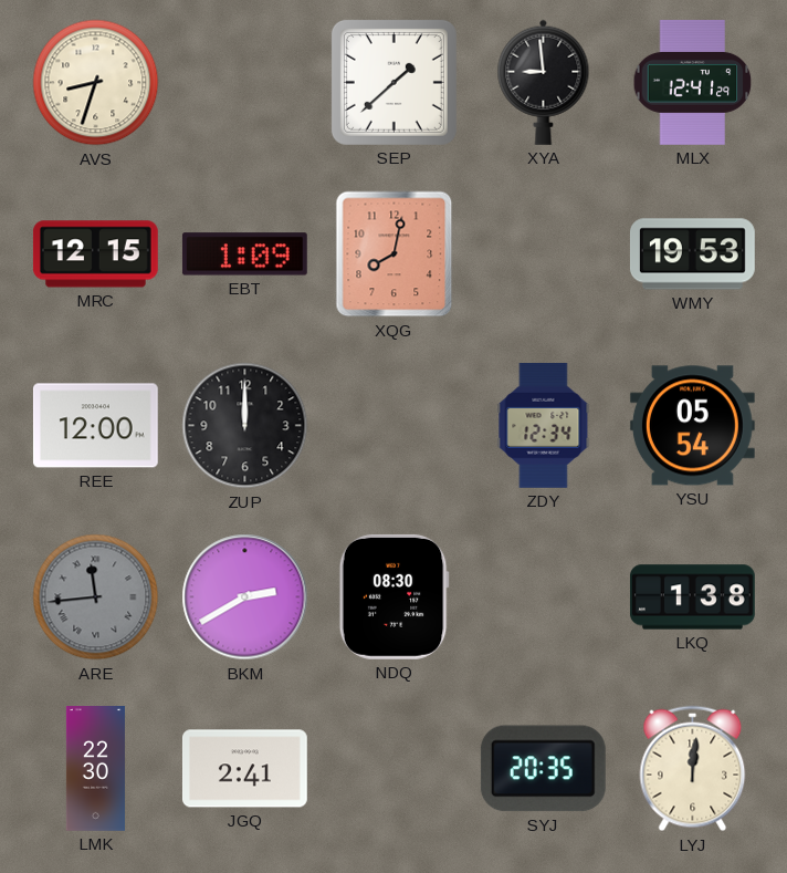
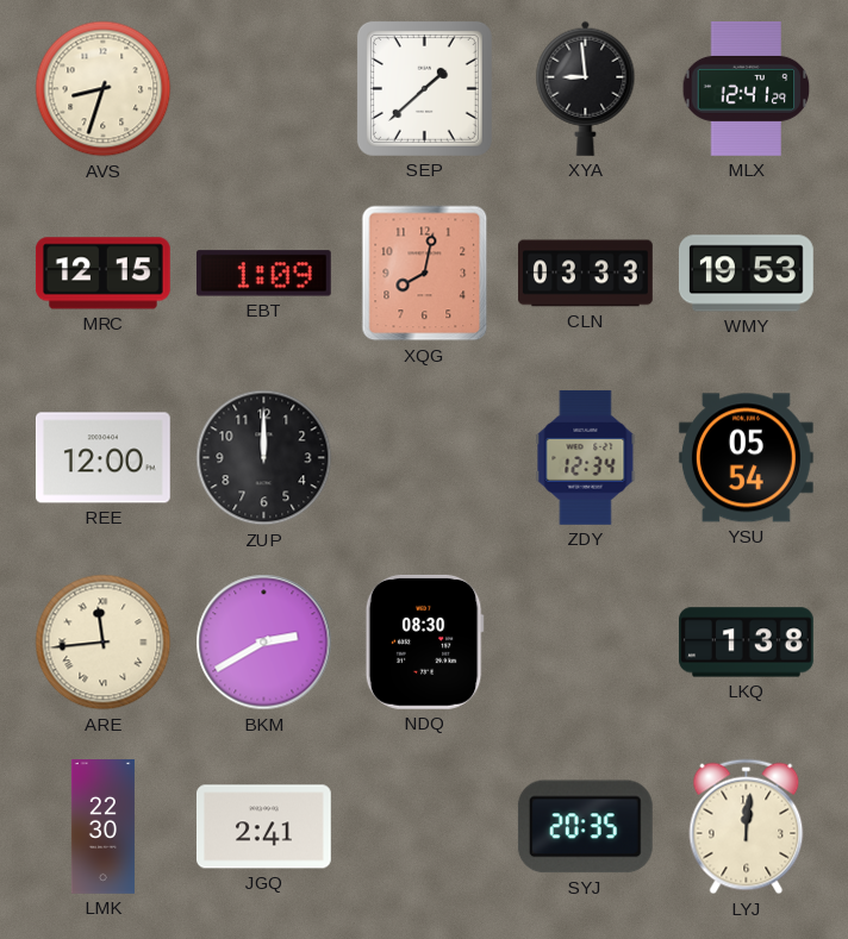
CLN: none -> 03:33 (586, 274)
ARE dial: grey -> cream (104, 643)
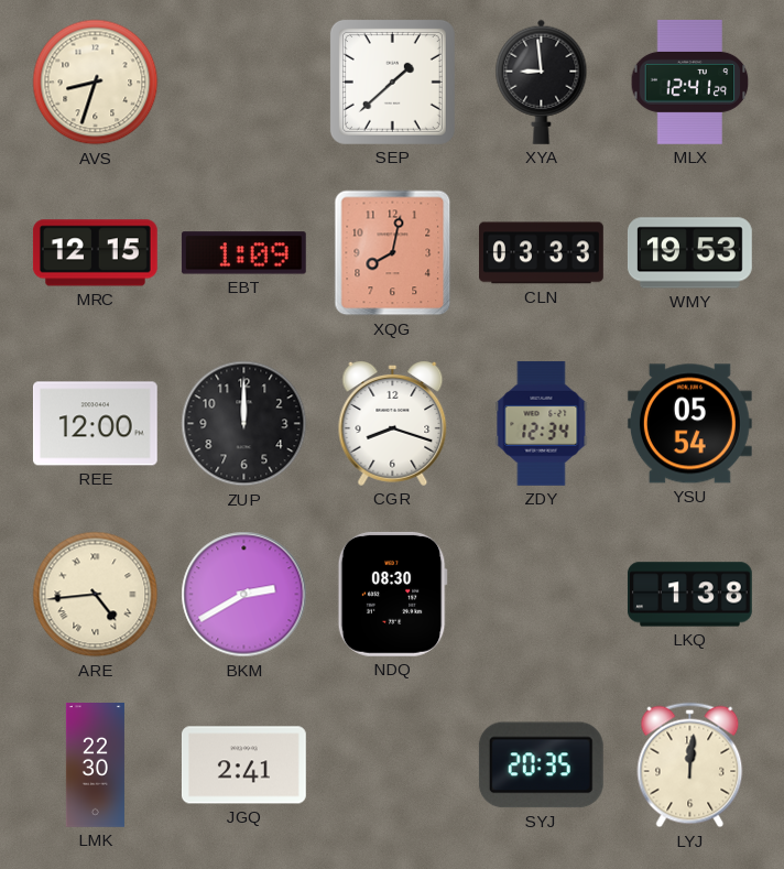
CGR: none -> 8:18 (393, 424)
ARE: 11:44 -> 4:44 (96, 595)
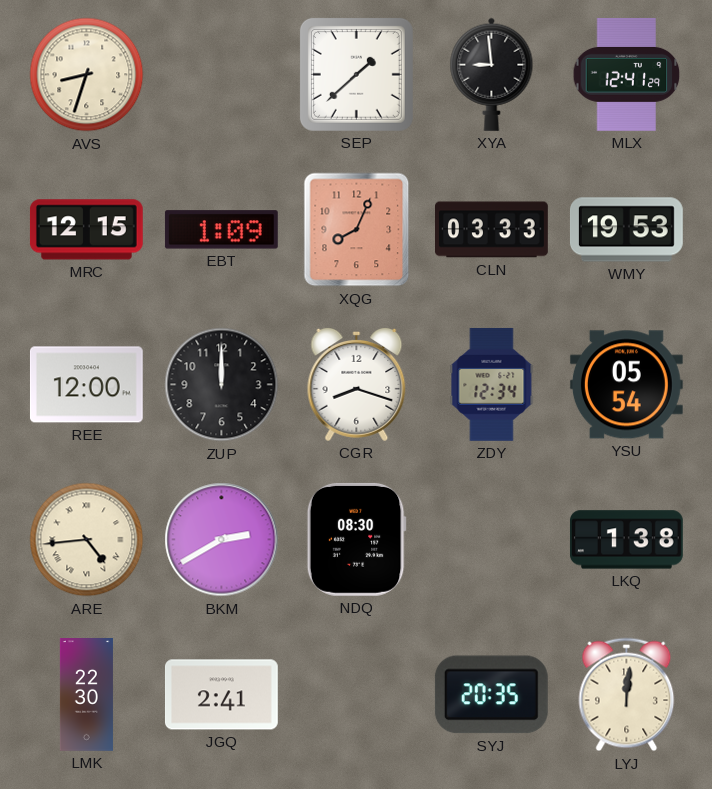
XQG: 8:02 -> 8:04 (357, 230)
